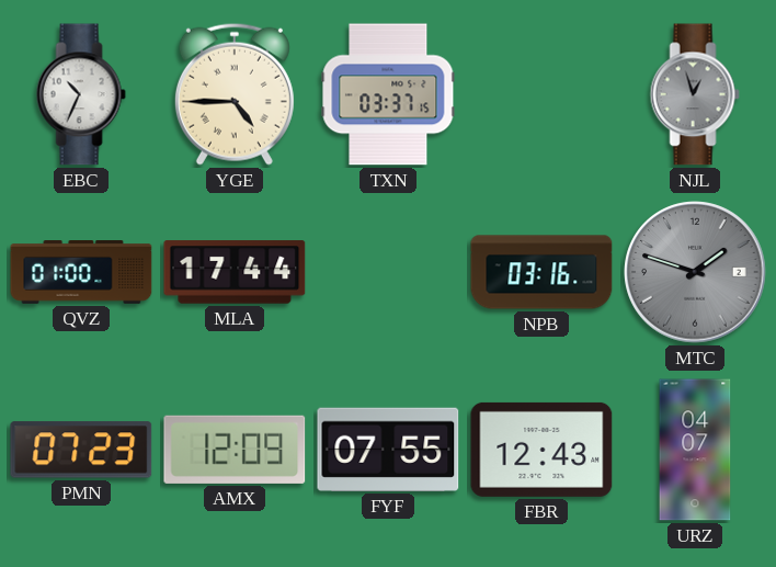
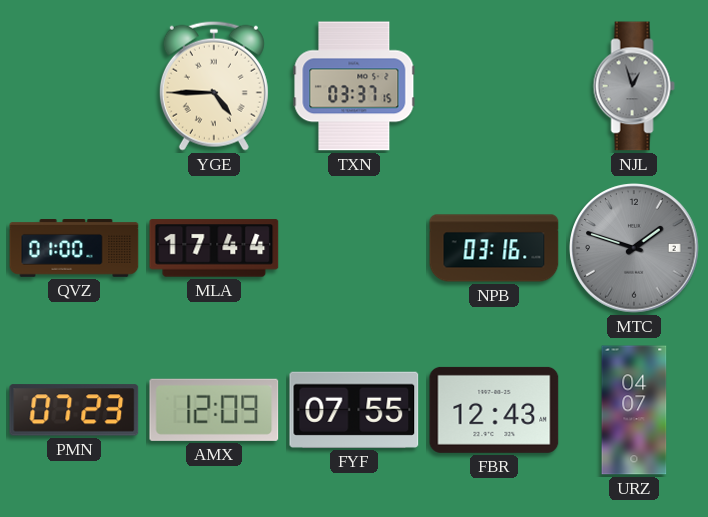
EBC: 10:34 -> none (81, 94)
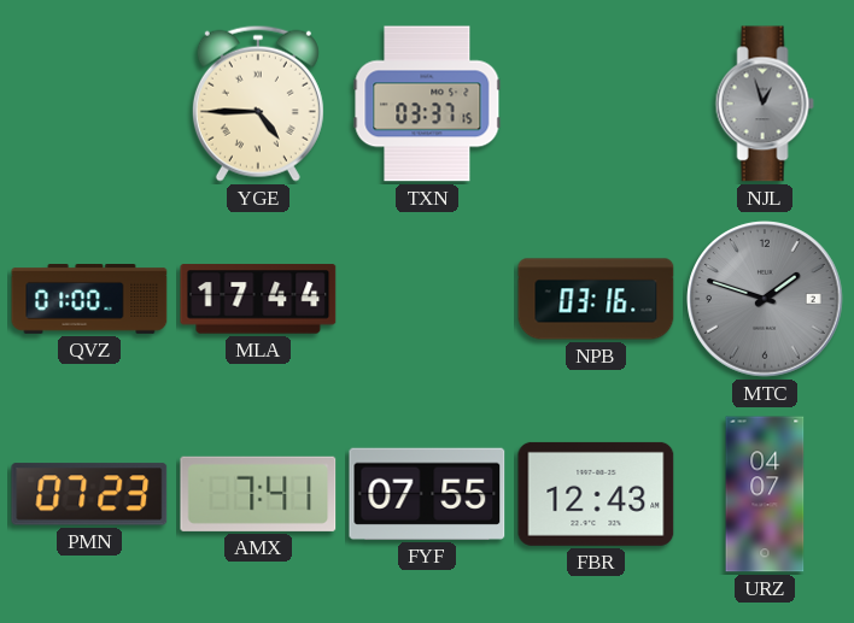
AMX: 12:09 -> 7:41 (258, 494)
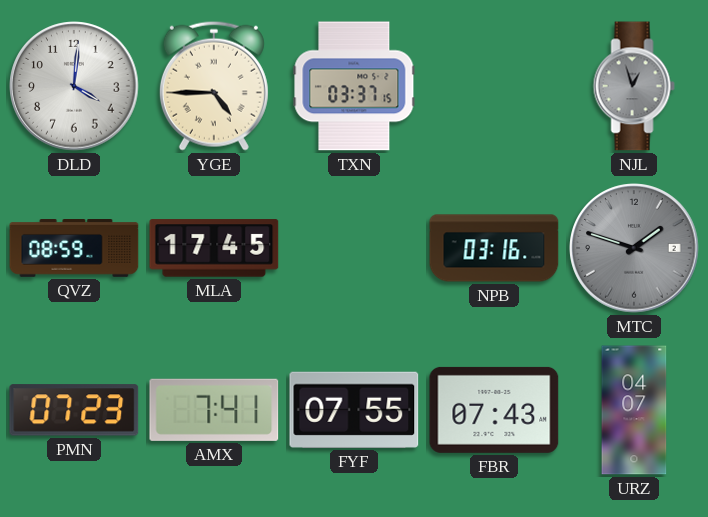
DLD: none -> 4:01 (74, 86)
QVZ: 01:00 -> 08:59 (74, 249)
MLA: 17:44 -> 17:45 (214, 248)
FBR: 12:43 -> 07:43 (494, 410)
